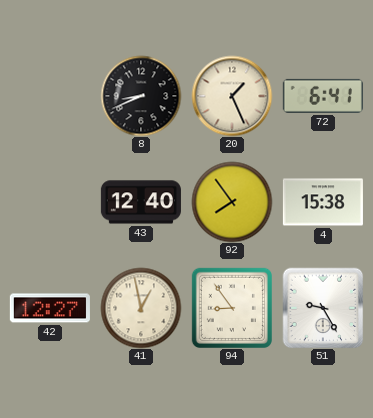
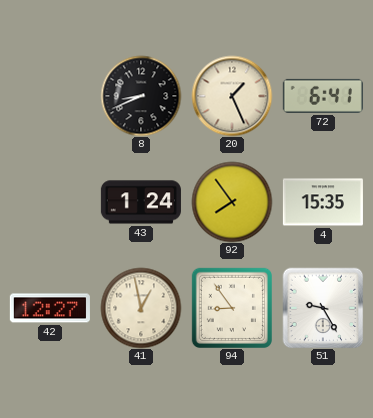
43: 12:40 -> 1:24 (141, 202)
4: 15:38 -> 15:35 (323, 202)
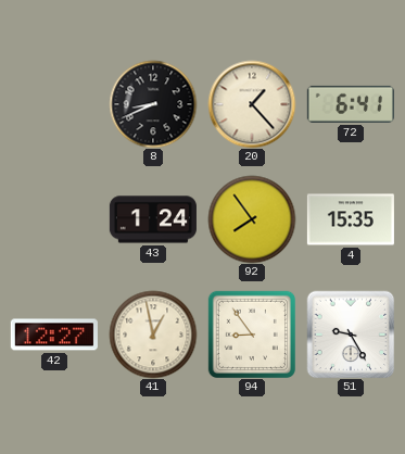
20: 1:26 -> 1:23 (252, 104)
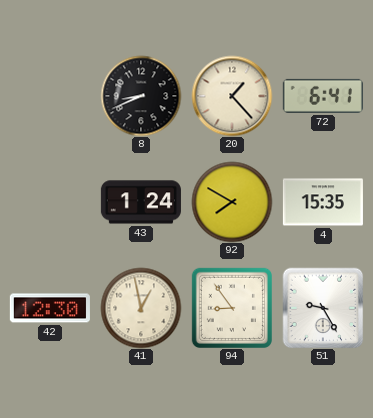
92: 7:54 -> 7:50 (232, 202)
42: 12:27 -> 12:30 (50, 308)
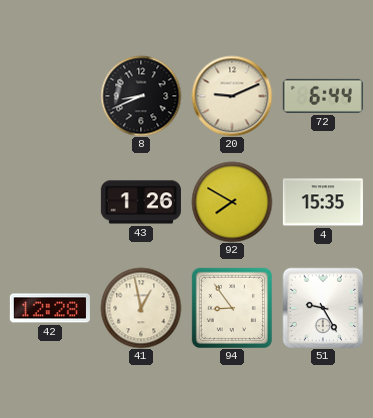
20: 1:23 -> 9:11 (232, 96)
72: 6:41 -> 6:44 (323, 96)
43: 1:24 -> 1:26 (141, 202)
42: 12:30 -> 12:28 (50, 308)
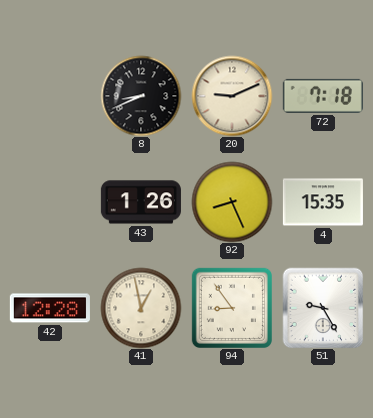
72: 6:44 -> 7:18 (323, 96)
92: 7:50 -> 8:26 (232, 202)
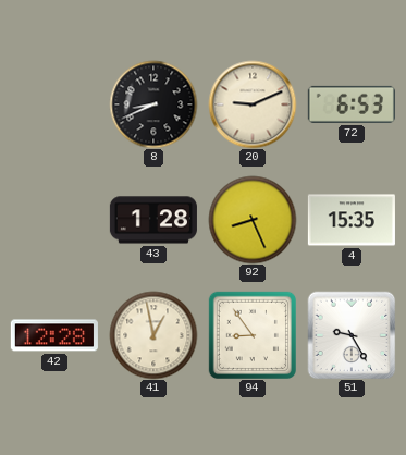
72: 7:18 -> 6:53 (352, 104)
43: 1:26 -> 1:28 (153, 220)
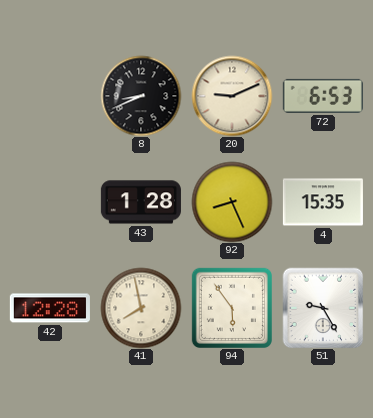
41: 12:58 -> 7:58 (141, 308)
94: 8:54 -> 5:54 (232, 308)
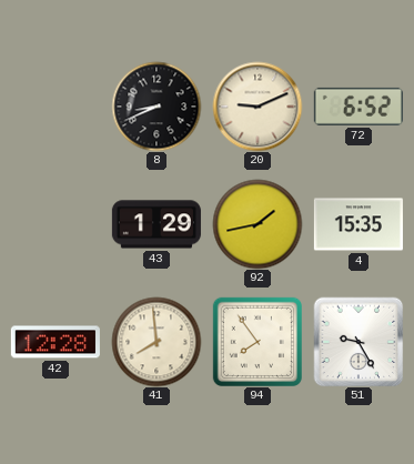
72: 6:53 -> 6:52 (359, 107)
43: 1:28 -> 1:29 (156, 224)
92: 8:26 -> 1:43 (258, 224)
41: 7:58 -> 7:59 (156, 342)
94: 5:54 -> 7:54 (258, 342)
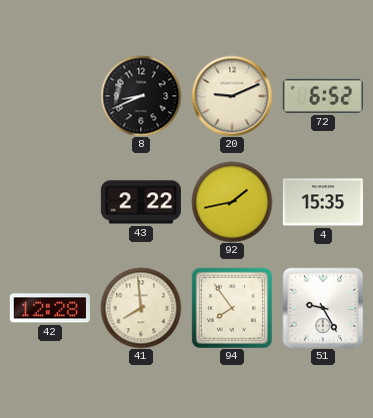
43: 1:29 -> 2:22 (141, 202)
